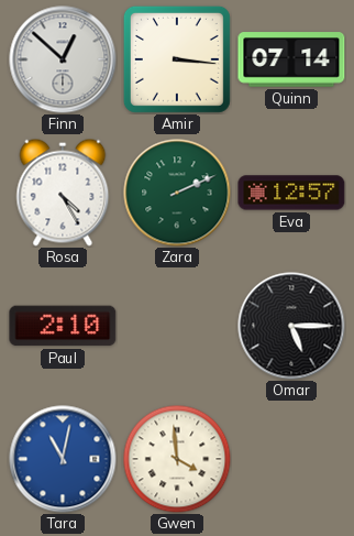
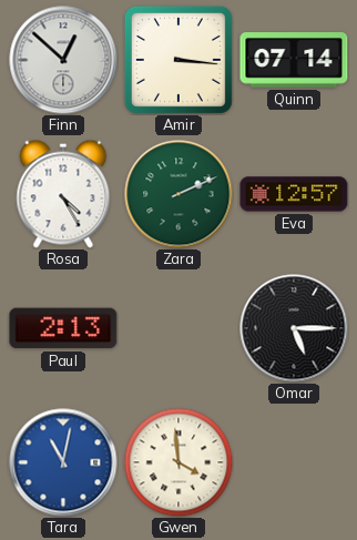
Paul: 2:10 -> 2:13 (63, 328)
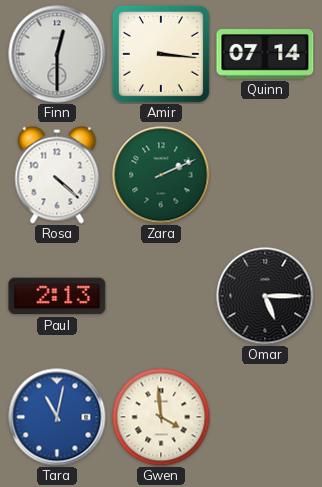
Finn: 12:52 -> 12:30 (57, 54)
Rosa: 4:25 -> 4:22 (57, 175)
Eva: 12:57 -> none (294, 194)
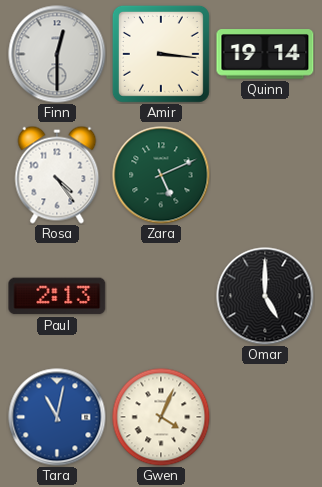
Quinn: 07:14 -> 19:14 (265, 54)
Rosa: 4:22 -> 4:24 (57, 175)
Zara: 2:11 -> 5:11 (161, 175)
Omar: 5:15 -> 5:00 (265, 296)
Gwen: 3:59 -> 4:04 (161, 417)
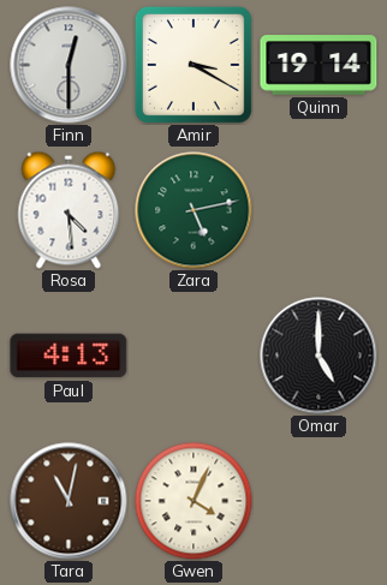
Amir: 3:16 -> 3:20 (194, 65)
Rosa: 4:24 -> 4:29 (69, 210)
Zara: 5:11 -> 5:13 (194, 210)
Paul: 2:13 -> 4:13 (69, 356)
Tara dial: blue -> brown (69, 501)
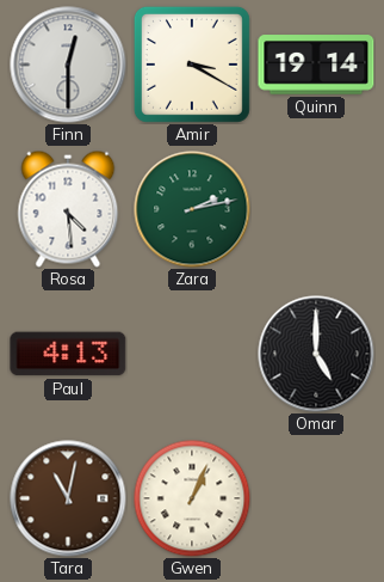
Zara: 5:13 -> 2:13 (192, 209)
Gwen: 4:04 -> 1:04 (192, 498)
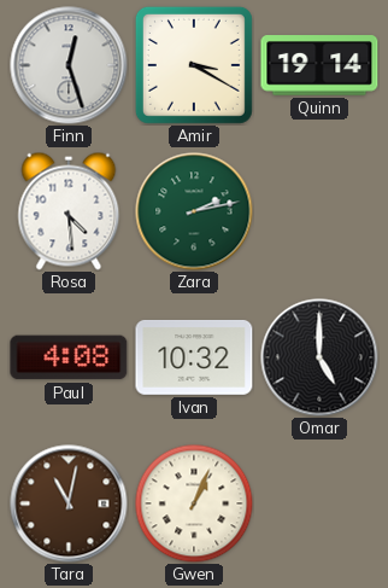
Finn: 12:30 -> 12:27 (69, 65)
Paul: 4:13 -> 4:08 (69, 357)
Ivan: none -> 10:32 (194, 357)
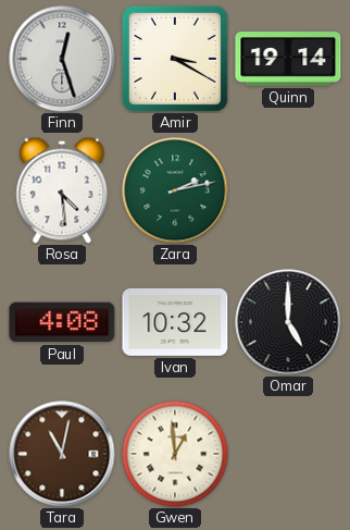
Gwen: 1:04 -> 12:59 (175, 454)
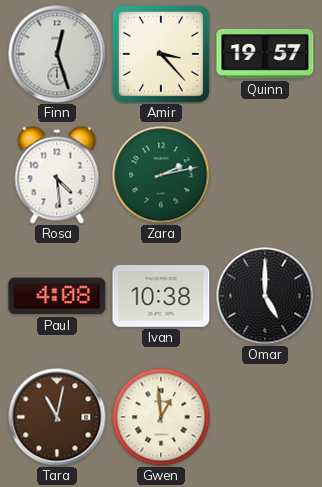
Amir: 3:20 -> 3:23 (161, 54)
Quinn: 19:14 -> 19:57 (265, 54)
Ivan: 10:32 -> 10:38 (161, 296)
